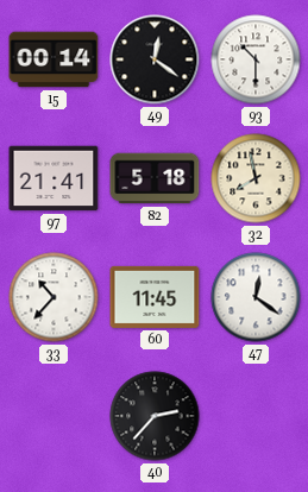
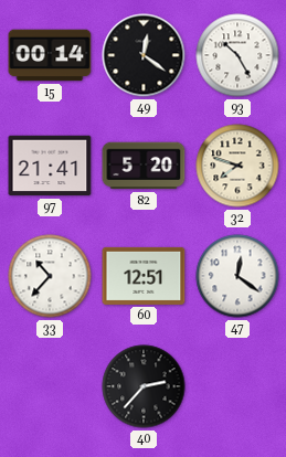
93: 10:30 -> 10:25 (237, 55)
82: 5:18 -> 5:20 (144, 166)
32: 7:58 -> 7:48 (237, 166)
60: 11:45 -> 12:51 (144, 276)
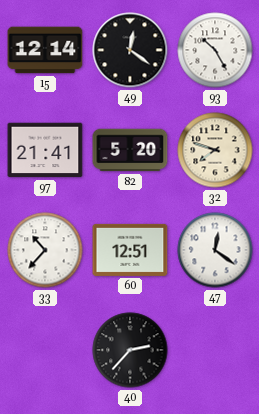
15: 00:14 -> 12:14 (45, 50)
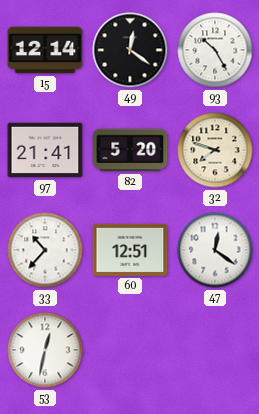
53: none -> 12:32 (45, 350)
40: 2:37 -> none (130, 350)
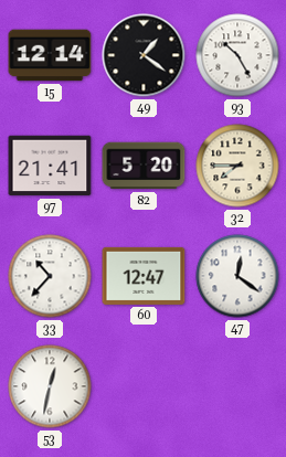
49: 12:21 -> 1:21 (144, 55)
32: 7:48 -> 7:45 (237, 166)
60: 12:51 -> 12:47 (144, 276)
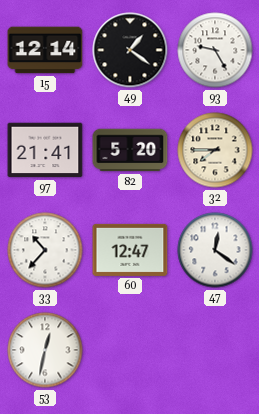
93: 10:25 -> 9:25 (215, 50)
